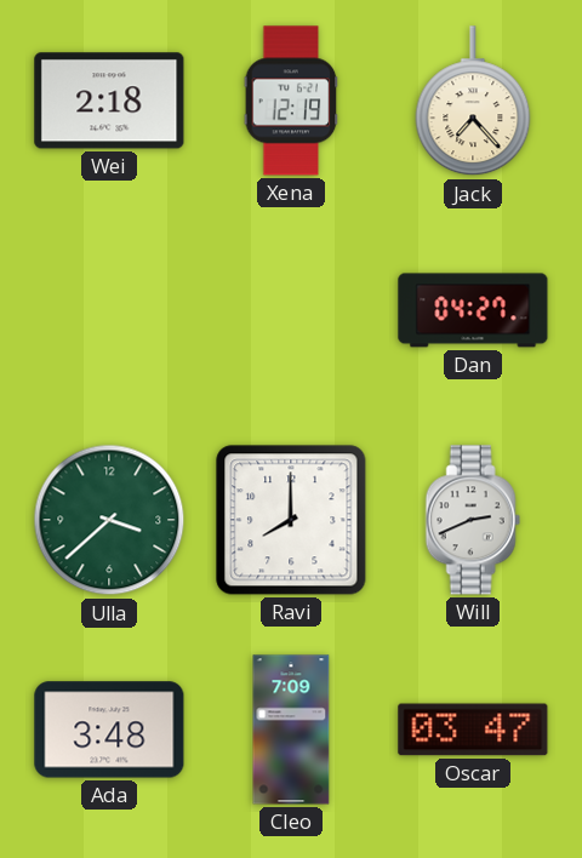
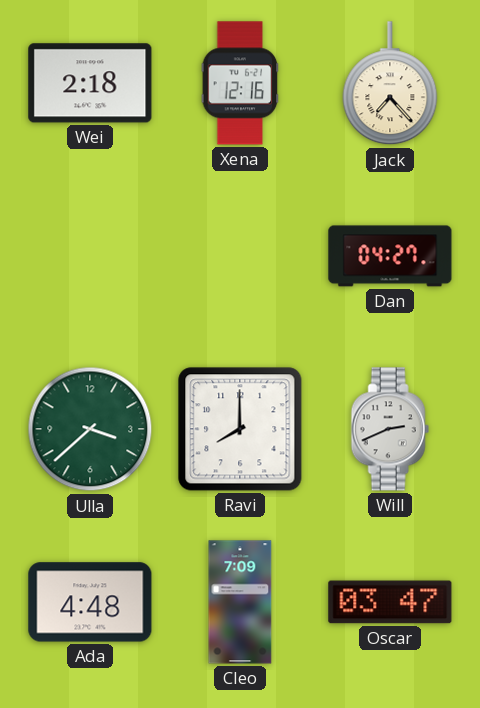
Xena: 12:19 -> 12:16 (240, 83)
Ada: 3:48 -> 4:48 (90, 602)
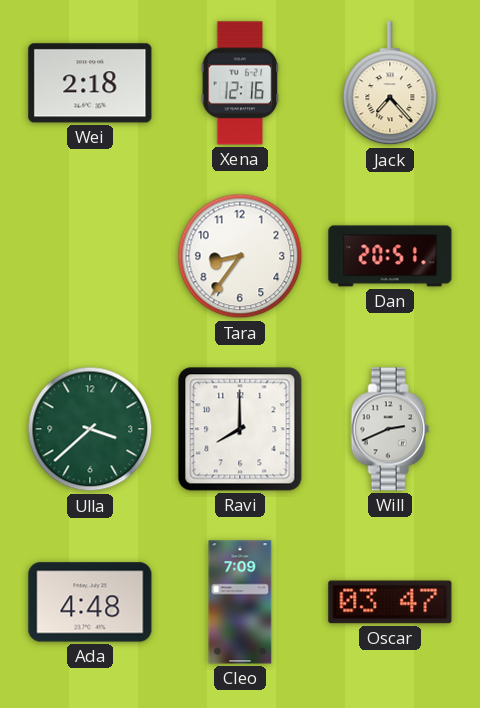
Tara: none -> 8:36 (240, 256)
Dan: 04:27 -> 20:51 (390, 256)
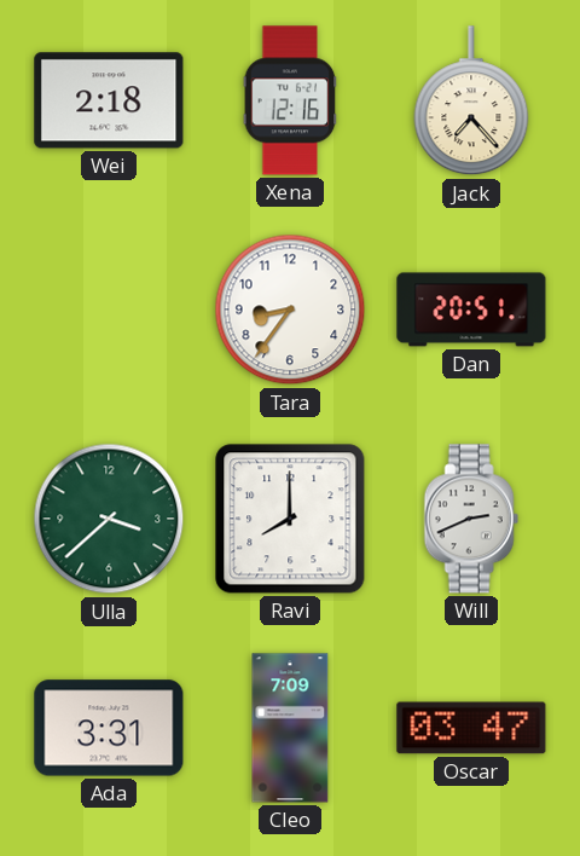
Ada: 4:48 -> 3:31 (109, 728)
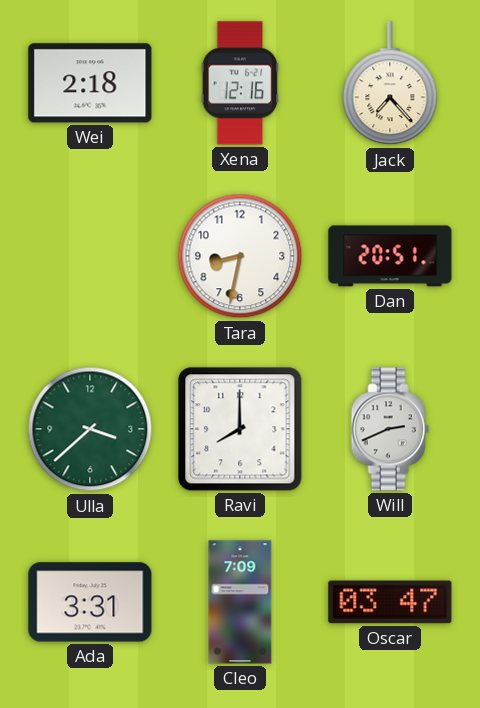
Tara: 8:36 -> 8:32 (240, 256)
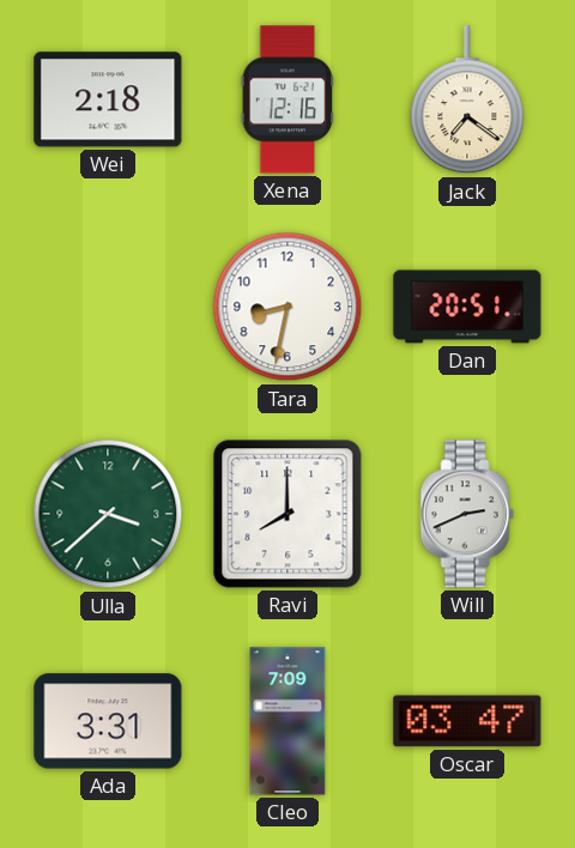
Jack: 7:23 -> 7:21 (467, 101)
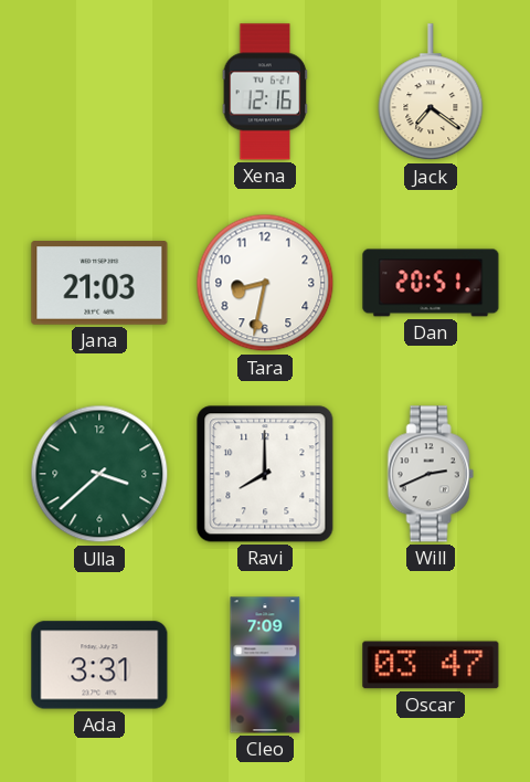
Wei: 2:18 -> none (108, 99)
Jana: none -> 21:03 (99, 284)
